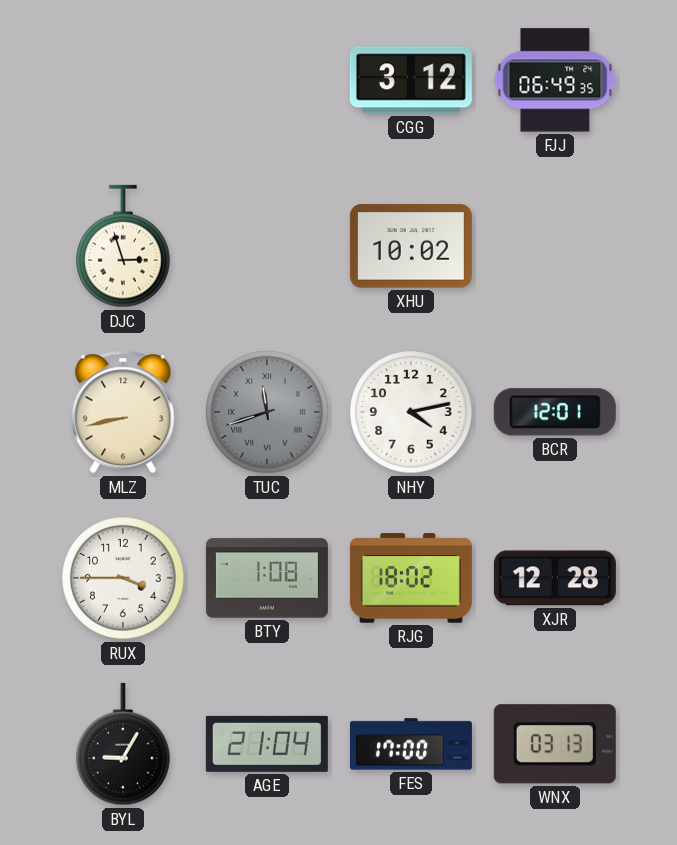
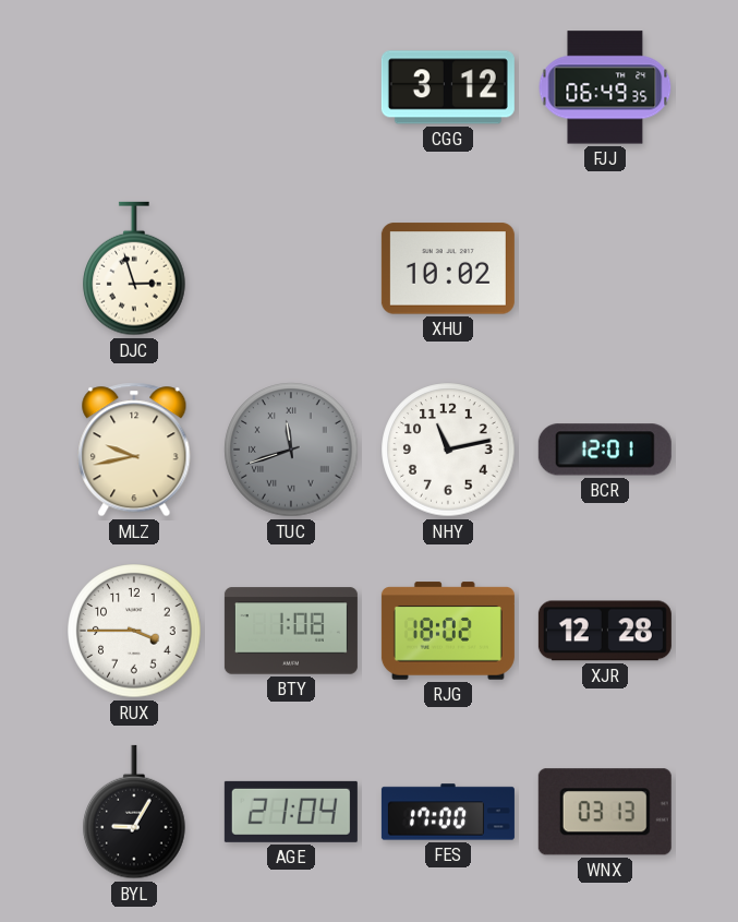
MLZ: 8:43 -> 9:43 (134, 450)
NHY: 4:13 -> 11:13 (448, 450)
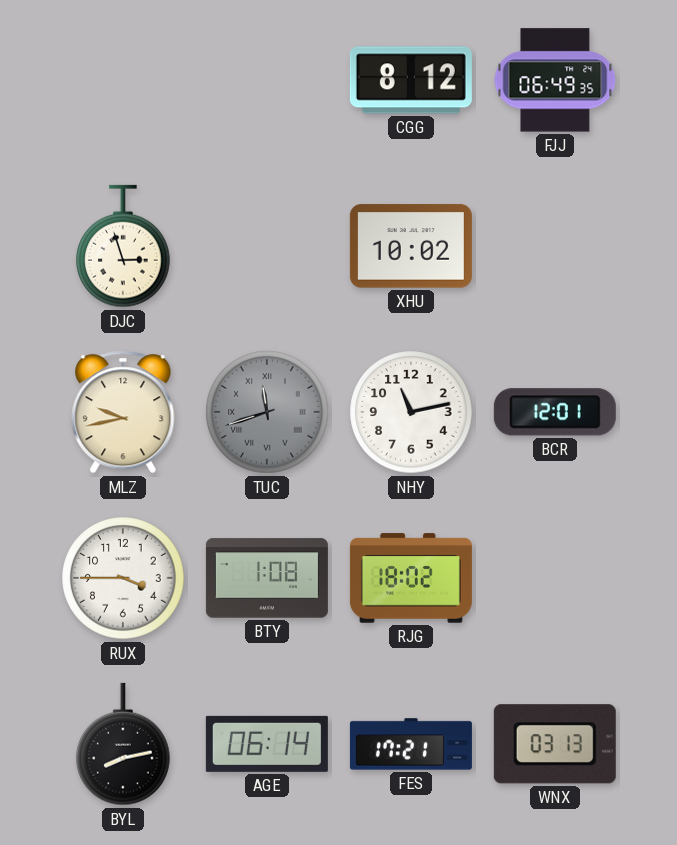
CGG: 3:12 -> 8:12 (411, 80)
XJR: 12:28 -> none (605, 631)
BYL: 9:05 -> 8:13 (123, 744)
AGE: 21:04 -> 06:14 (267, 744)
FES: 17:00 -> 17:21 (411, 744)
